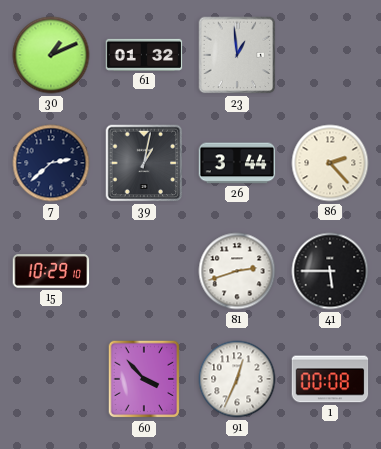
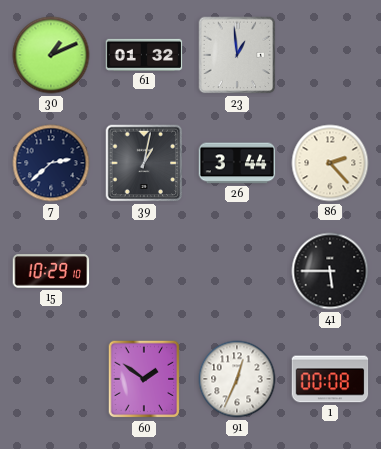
81: 2:42 -> none (237, 271)
60: 3:53 -> 1:51 (144, 379)
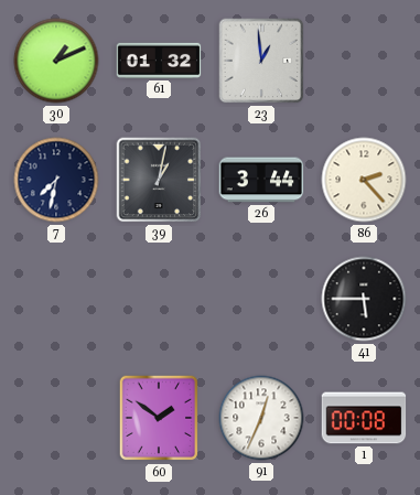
7: 2:38 -> 7:32 (56, 180)
15: 10:29 -> none (51, 271)
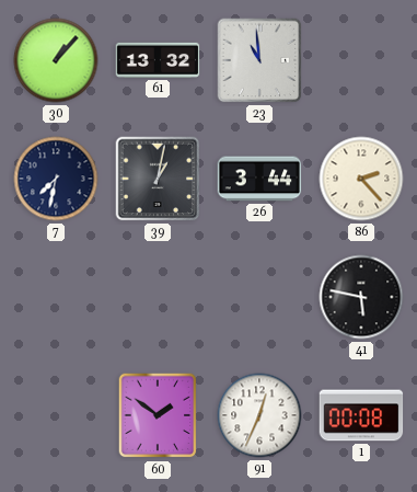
30: 1:11 -> 1:07 (56, 60)
61: 01:32 -> 13:32 (158, 60)
23: 12:59 -> 10:59 (259, 60)
41: 5:45 -> 5:47 (361, 297)
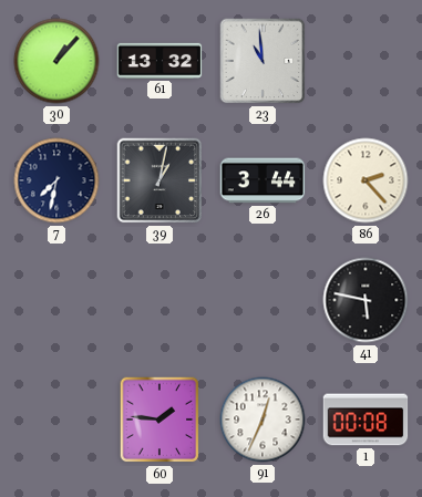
60: 1:51 -> 1:46 (159, 420)
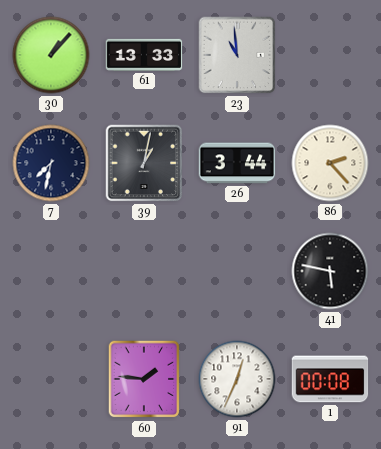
61: 13:32 -> 13:33 (144, 55)
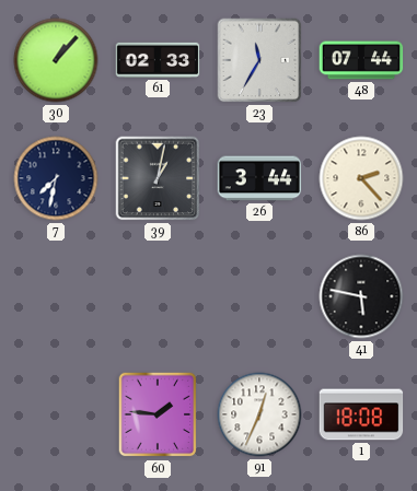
61: 13:33 -> 02:33 (158, 60)
23: 10:59 -> 11:35 (259, 60)
48: none -> 07:44 (361, 60)
1: 00:08 -> 18:08 (361, 414)
